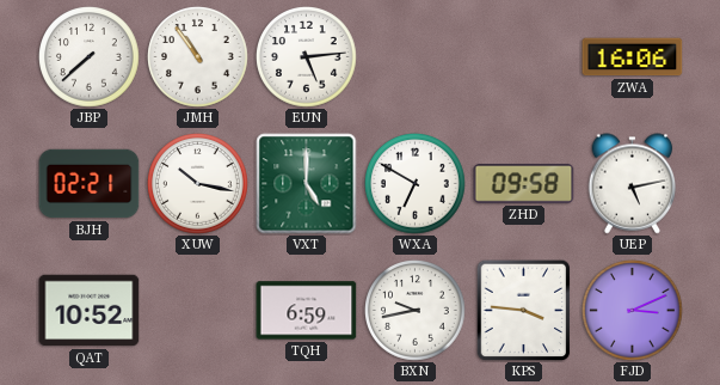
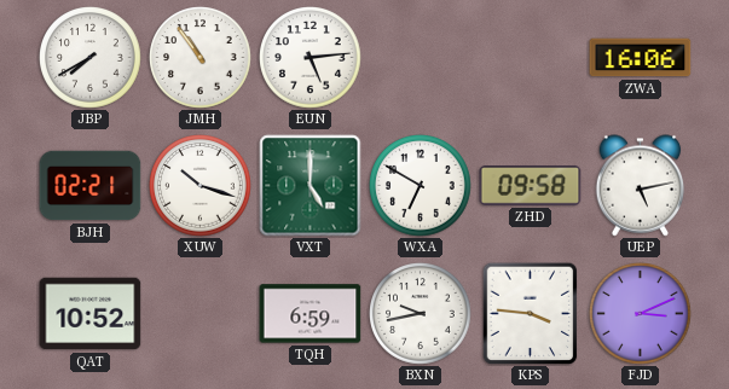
JBP: 7:38 -> 7:40 (91, 58)
XUW: 10:17 -> 10:18 (201, 186)
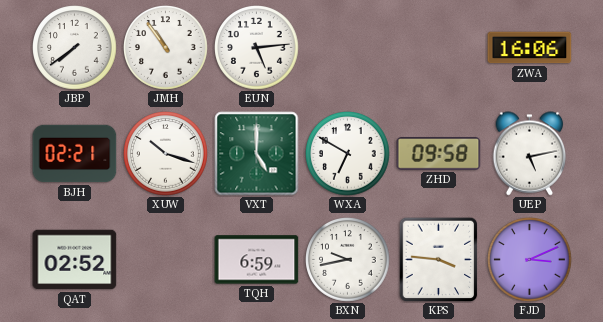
JBP: 7:40 -> 7:39 (75, 48)
QAT: 10:52 -> 02:52 (75, 260)
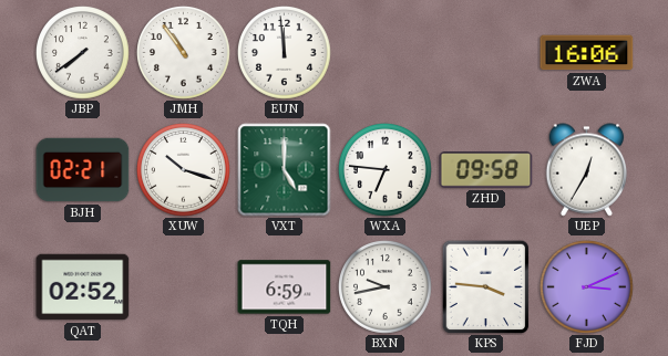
EUN: 5:14 -> 11:59 (285, 53)
WXA: 6:50 -> 6:46 (386, 170)
UEP: 5:13 -> 12:35 (587, 170)
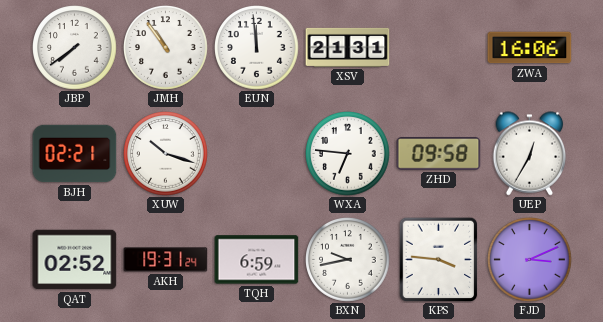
XSV: none -> 21:31 (348, 47)
VXT: 5:00 -> none (285, 170)
AKH: none -> 19:31 (166, 260)
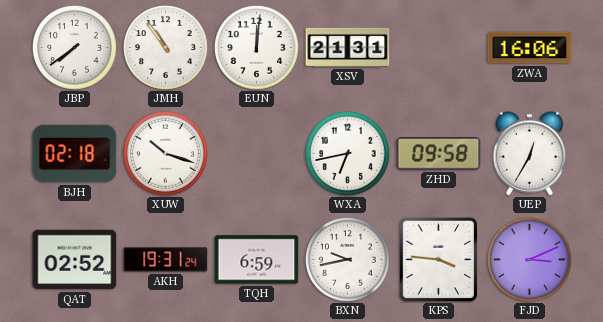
EUN: 11:59 -> 12:01 (257, 48)
BJH: 02:21 -> 02:18 (75, 154)
WXA: 6:46 -> 6:43 (348, 154)
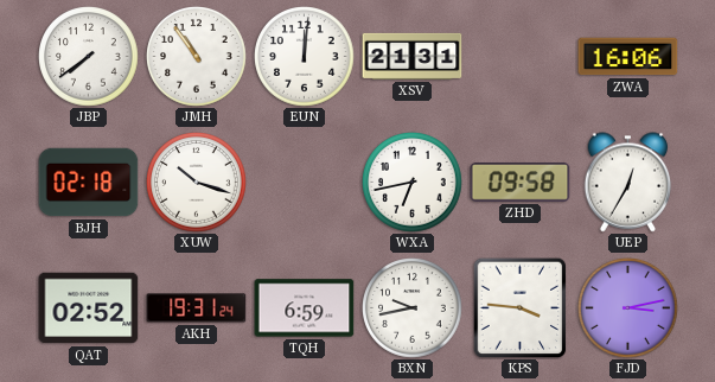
FJD: 3:11 -> 3:13 (628, 308)
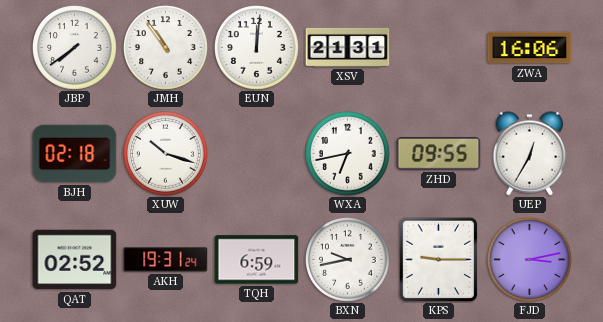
ZHD: 09:58 -> 09:55 (439, 154)
KPS: 3:46 -> 9:15 (439, 259)
